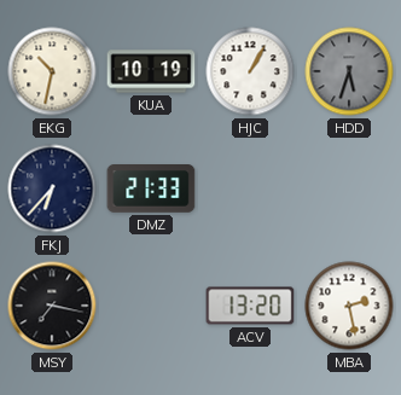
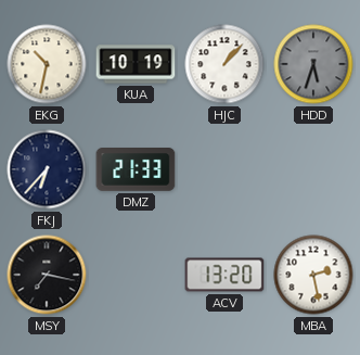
HJC: 1:05 -> 1:07 (224, 64)
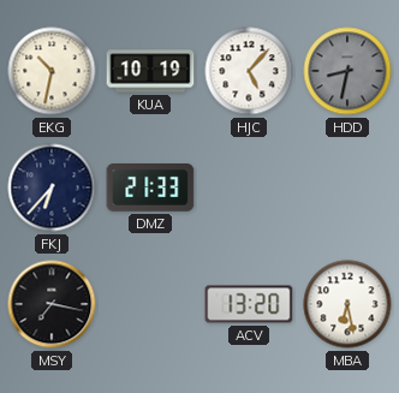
HJC: 1:07 -> 5:07 (249, 71)
HDD: 5:33 -> 8:32 (347, 71)
MBA: 2:28 -> 6:28 (347, 304)
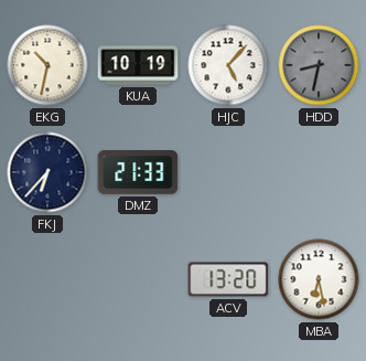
MSY: 7:17 -> none (52, 304)
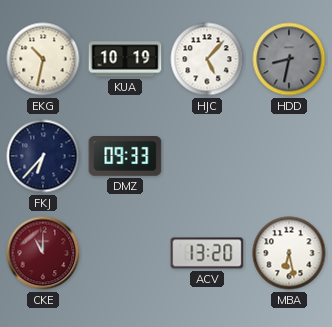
DMZ: 21:33 -> 09:33 (125, 156)
CKE: none -> 11:00 (43, 253)
